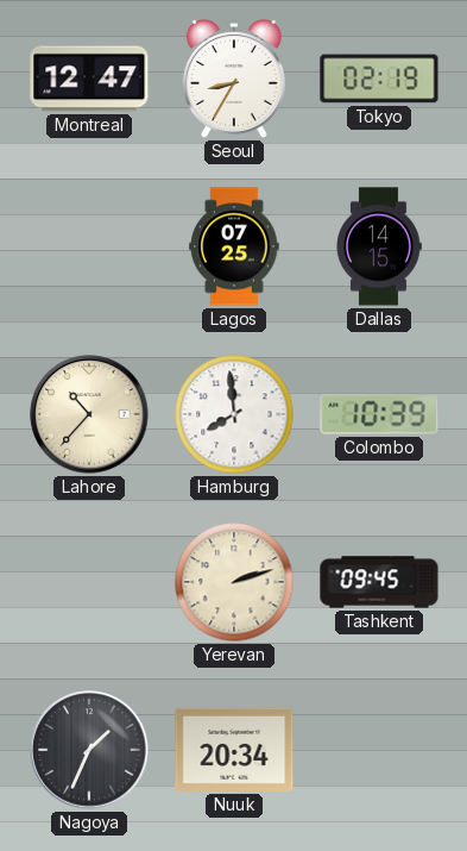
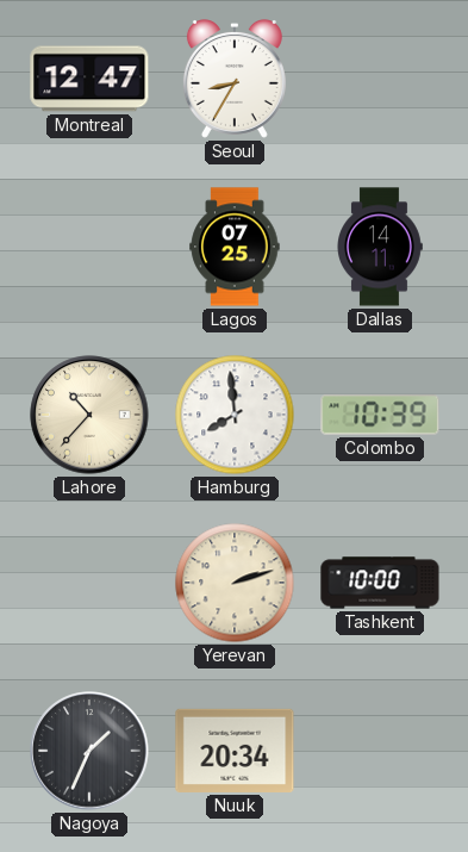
Tokyo: 02:19 -> none (379, 79)
Dallas: 14:15 -> 14:11 (380, 247)
Tashkent: 09:45 -> 10:00 (380, 583)
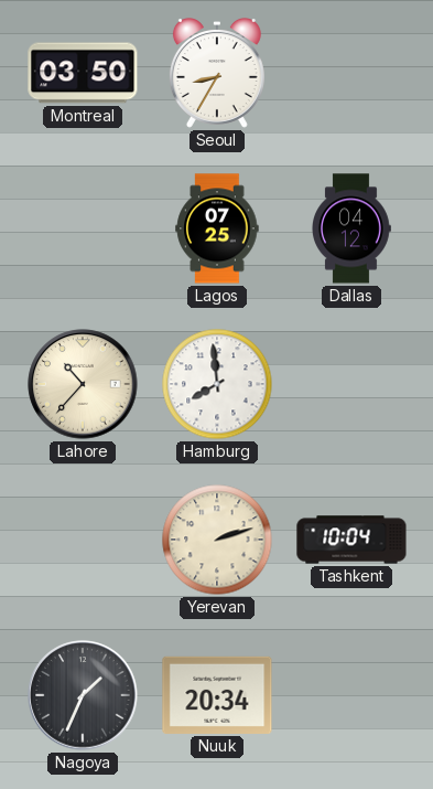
Montreal: 12:47 -> 03:50 (83, 73)
Dallas: 14:11 -> 04:12 (351, 228)
Colombo: 10:39 -> none (380, 415)
Tashkent: 10:00 -> 10:04 (351, 540)
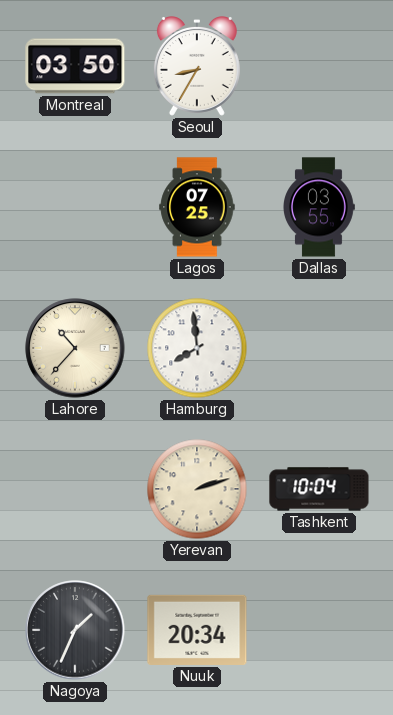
Dallas: 04:12 -> 03:55 (319, 207)
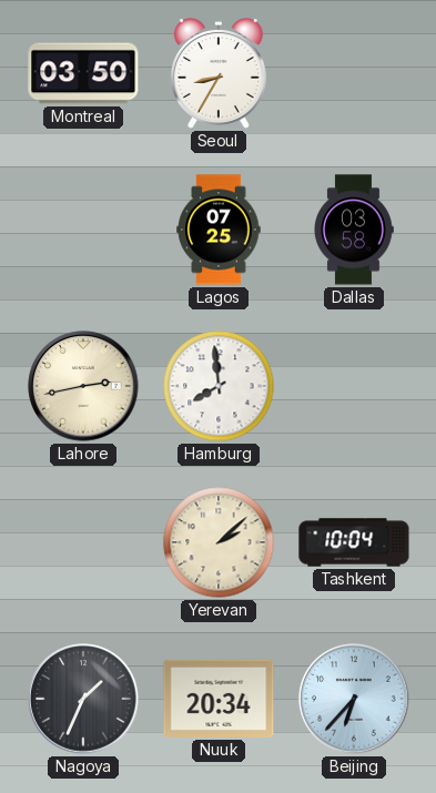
Dallas: 03:55 -> 03:58 (354, 230)
Lahore: 10:37 -> 2:43 (83, 386)
Yerevan: 2:12 -> 2:08 (219, 542)
Beijing: none -> 6:37 (354, 699)
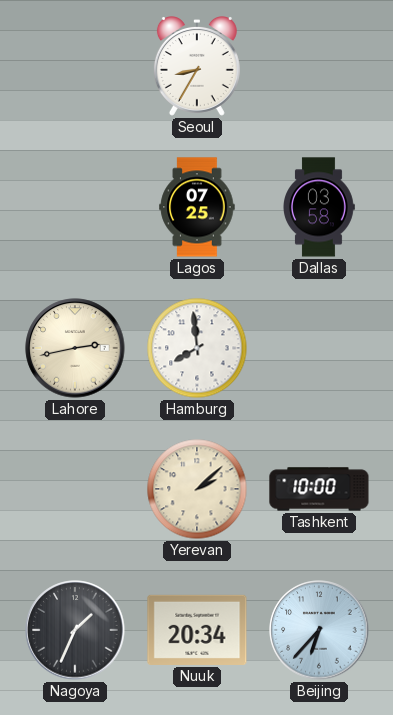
Montreal: 03:50 -> none (83, 73)
Tashkent: 10:04 -> 10:00 (319, 489)
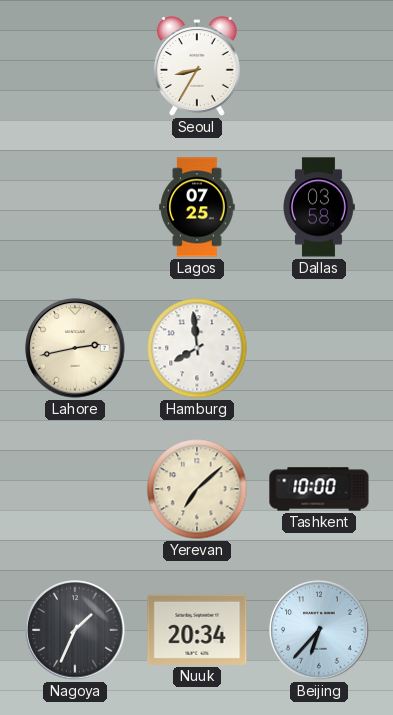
Yerevan: 2:08 -> 7:08 (197, 489)
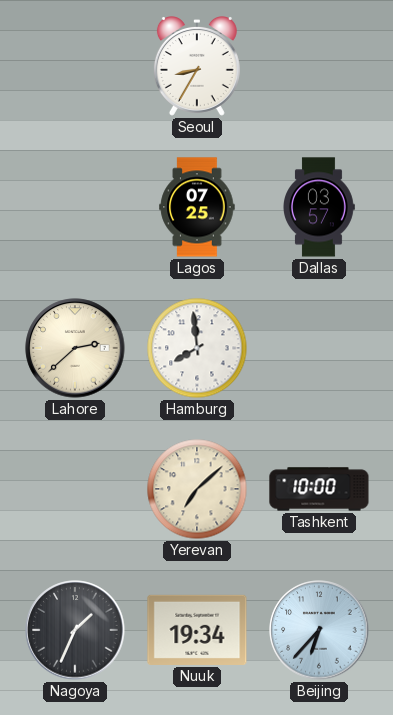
Dallas: 03:58 -> 03:57 (319, 207)
Lahore: 2:43 -> 2:38 (75, 348)
Nuuk: 20:34 -> 19:34 (197, 630)
